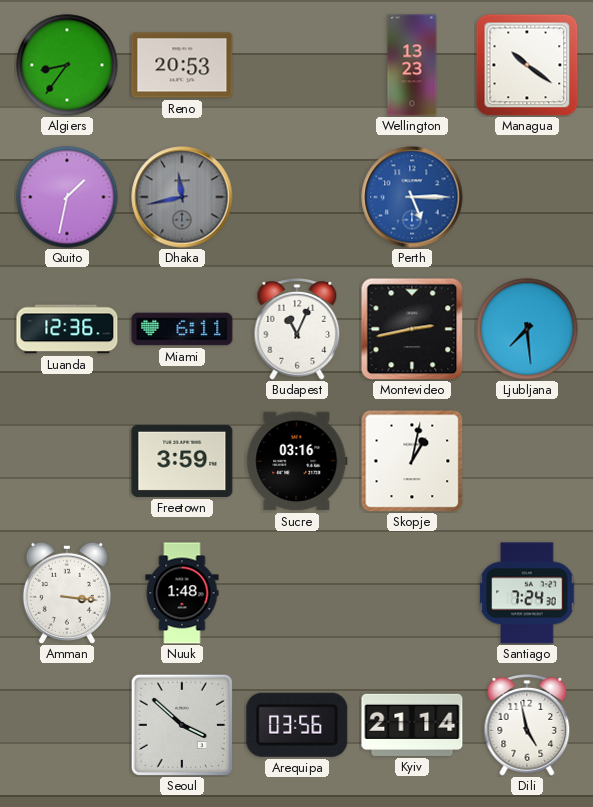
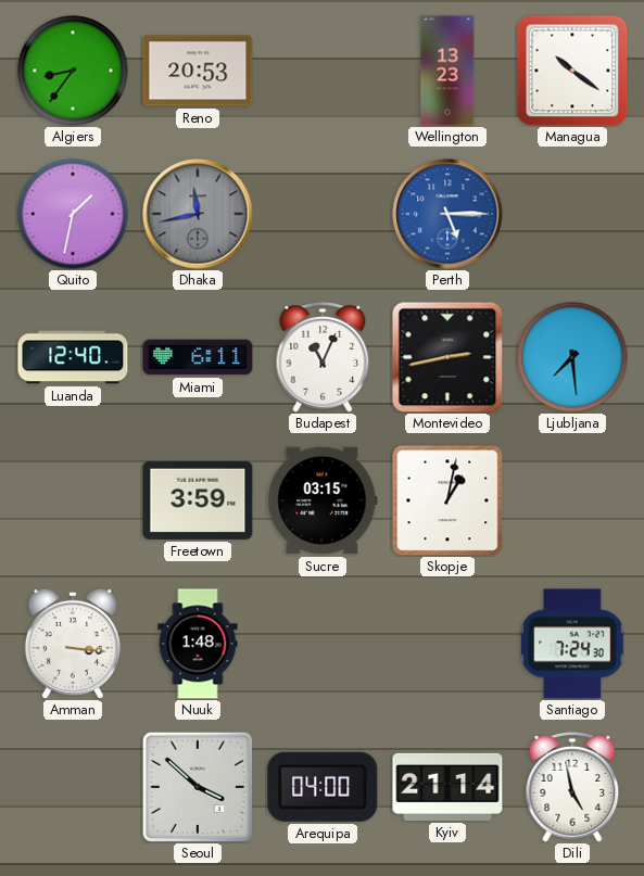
Luanda: 12:36 -> 12:40 (73, 357)
Sucre: 03:16 -> 03:15 (323, 500)
Arequipa: 03:56 -> 04:00 (323, 787)
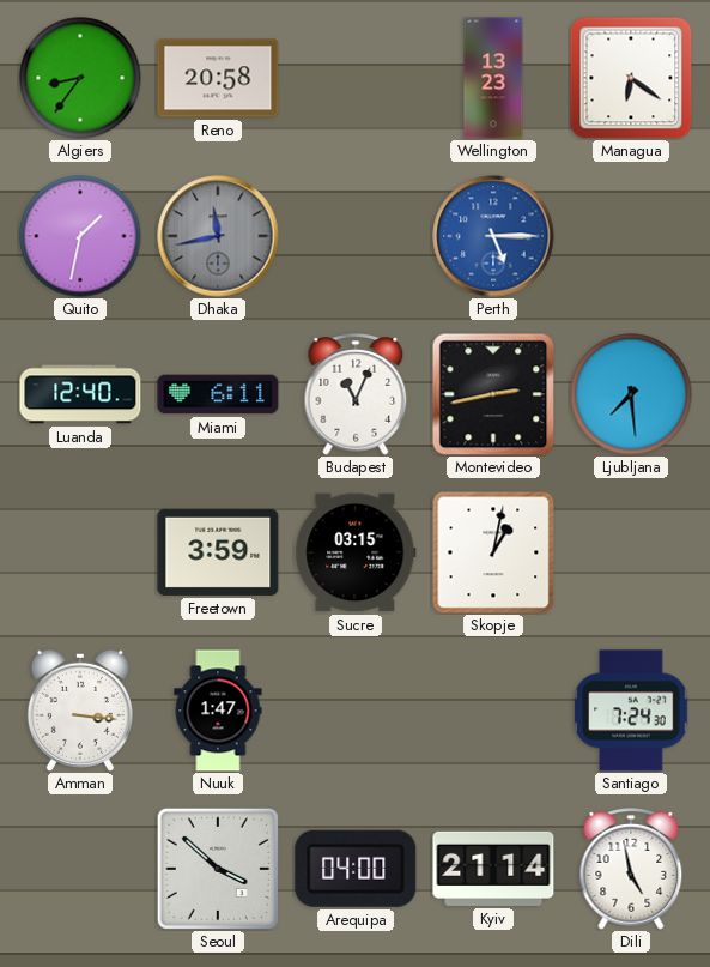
Reno: 20:53 -> 20:58 (218, 78)
Managua: 10:21 -> 6:21 (631, 78)
Nuuk: 1:48 -> 1:47 (218, 711)
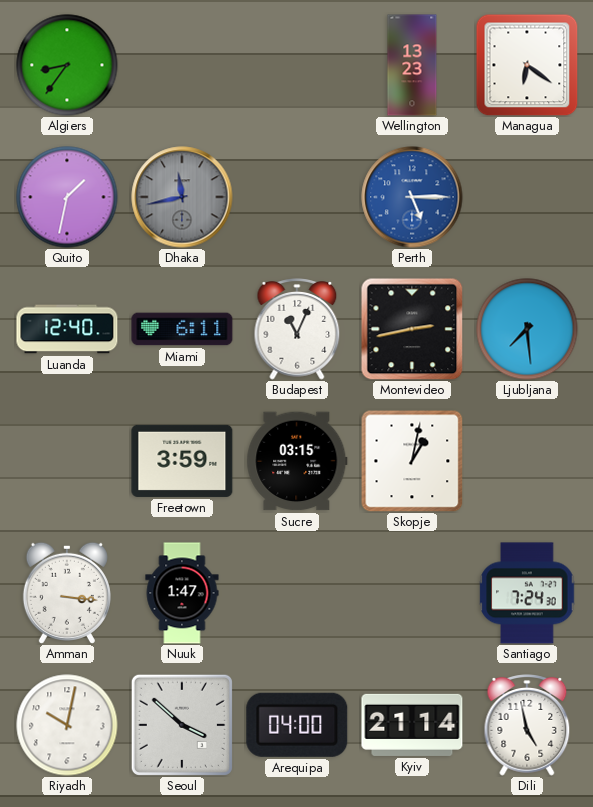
Reno: 20:58 -> none (218, 78)
Riyadh: none -> 10:02 (67, 725)
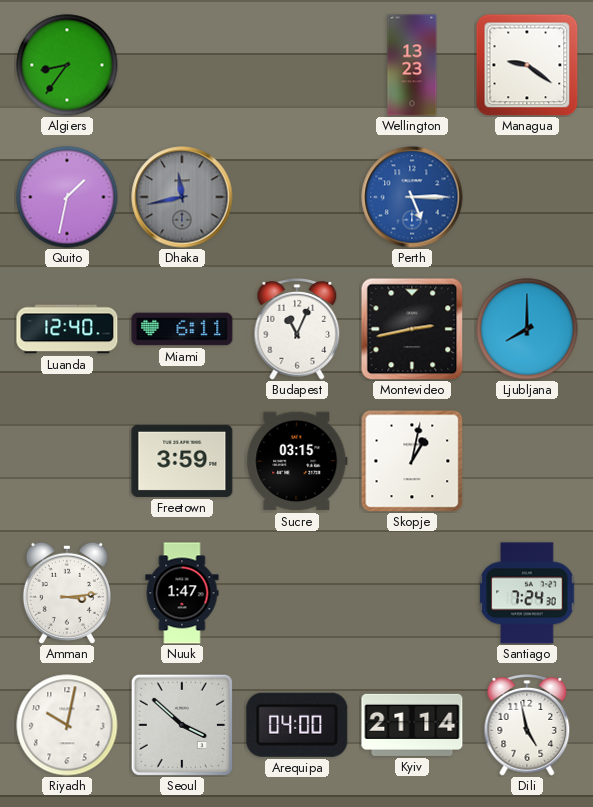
Managua: 6:21 -> 9:21 (527, 65)
Ljubljana: 7:29 -> 8:00 (527, 329)
Amman: 3:16 -> 3:14 (67, 593)
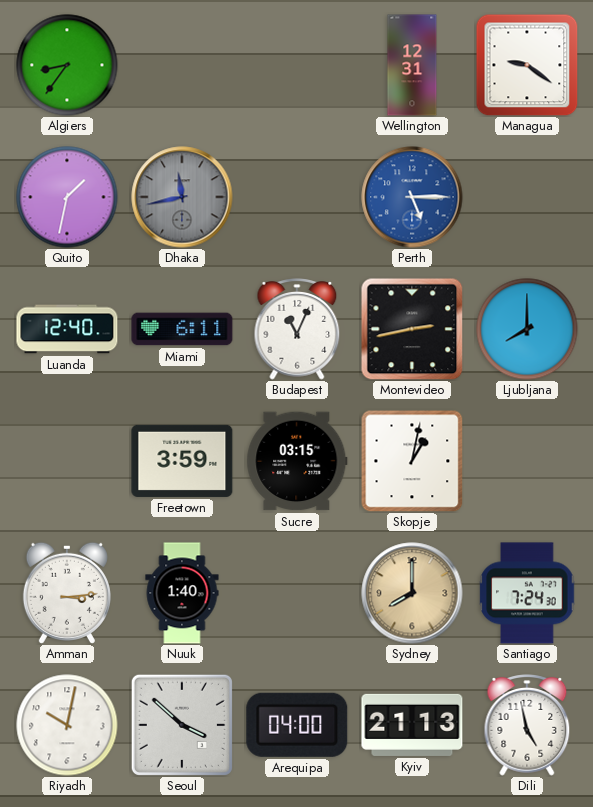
Wellington: 13:23 -> 12:31 (412, 65)
Nuuk: 1:47 -> 1:40 (182, 593)
Sydney: none -> 8:00 (412, 593)
Kyiv: 21:14 -> 21:13 (412, 725)
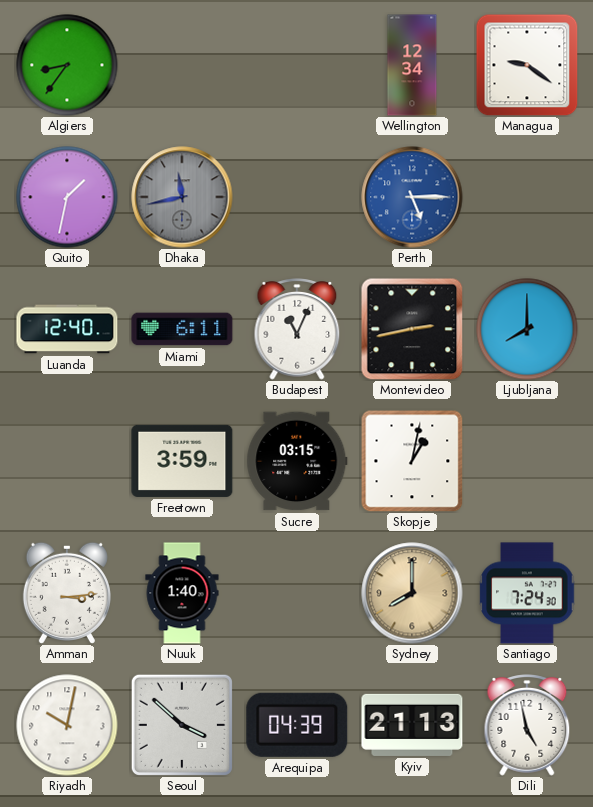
Wellington: 12:31 -> 12:34 (412, 65)
Arequipa: 04:00 -> 04:39 (297, 725)
